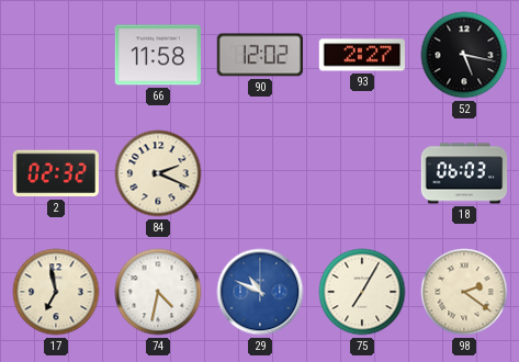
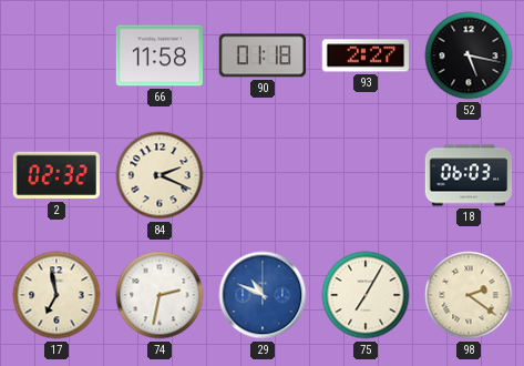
90: 12:02 -> 01:18 (263, 55)
74: 4:32 -> 2:32 (160, 295)
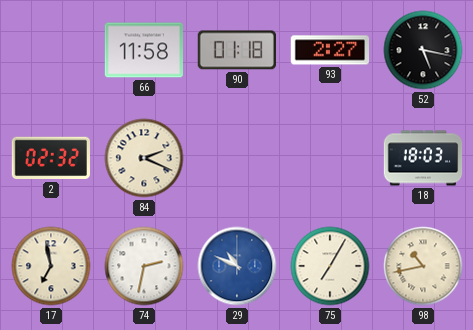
18: 06:03 -> 18:03 (423, 158)
98: 2:21 -> 10:43 (423, 266)
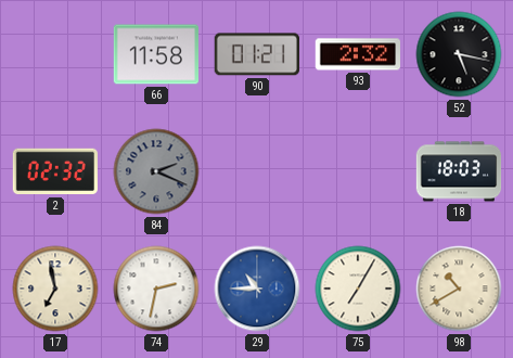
90: 01:18 -> 01:21 (257, 54)
93: 2:27 -> 2:32 (357, 54)
84 dial: cream -> grey (156, 171)
29: 10:49 -> 10:45 (257, 289)
98: 10:43 -> 10:40 (459, 289)
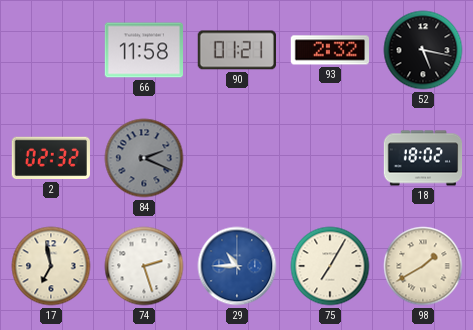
18: 18:03 -> 18:02 (423, 158)
74: 2:32 -> 2:27 (144, 266)
98: 10:40 -> 1:40 (423, 266)
